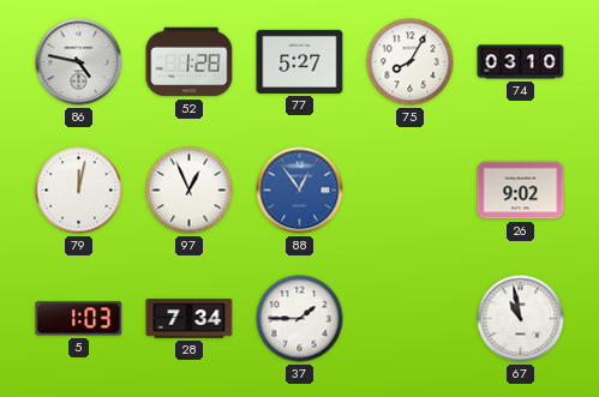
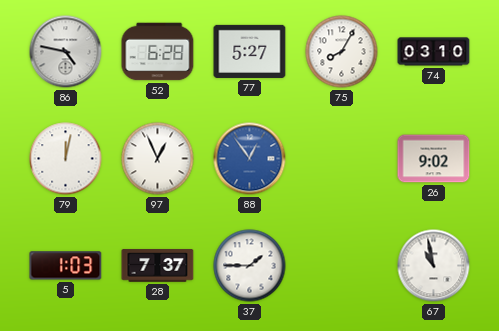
52: 1:28 -> 6:28 (158, 52)
28: 7:34 -> 7:37 (158, 266)
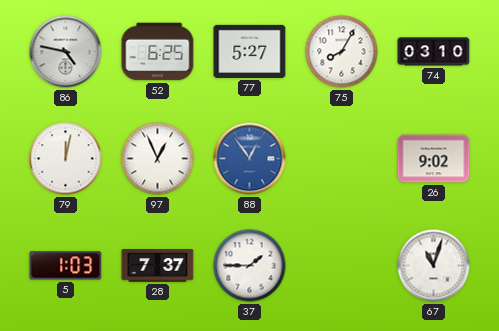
52: 6:28 -> 6:25 (158, 52)
67: 10:58 -> 11:03 (434, 266)
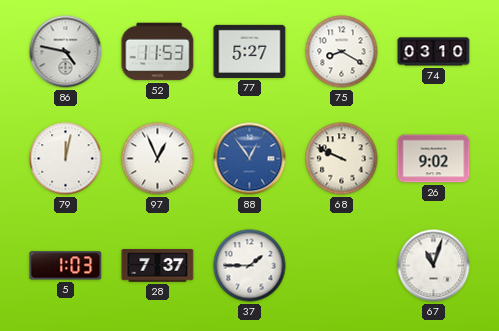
52: 6:25 -> 11:53 (158, 52)
75: 8:05 -> 8:20 (342, 52)
68: none -> 9:49 (342, 159)
